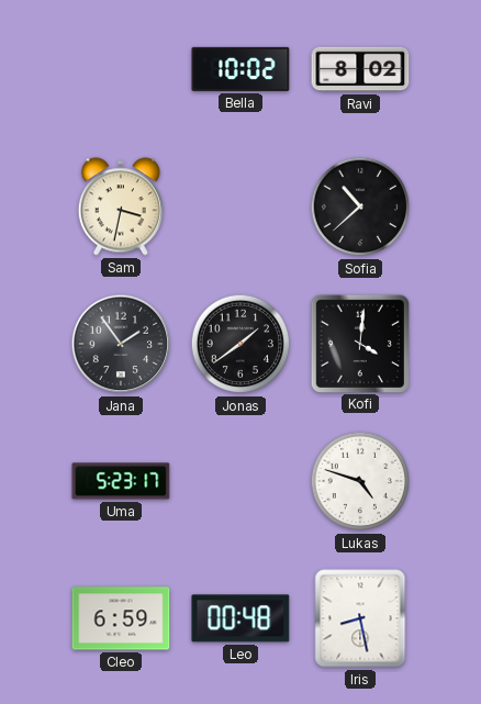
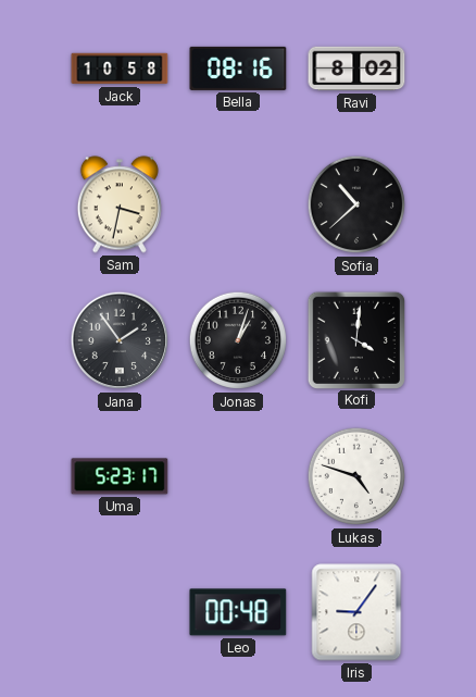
Jack: none -> 10:58 (120, 69)
Bella: 10:02 -> 08:16 (238, 69)
Jonas: 1:39 -> 1:03 (238, 340)
Cleo: 6:59 -> none (121, 618)
Iris: 8:28 -> 9:06 (356, 612)
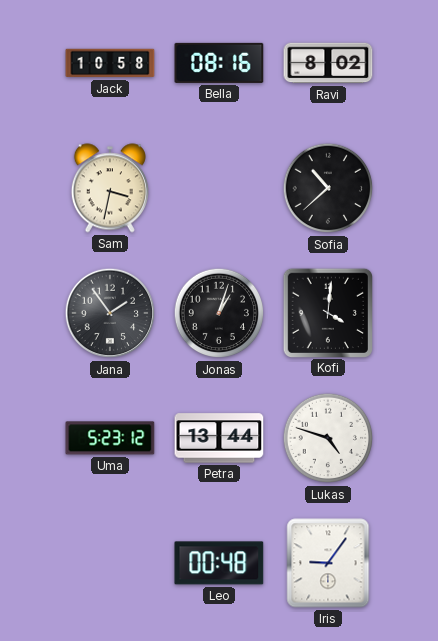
Uma: 5:23:17 -> 5:23:12 (110, 438)
Petra: none -> 13:44 (219, 438)
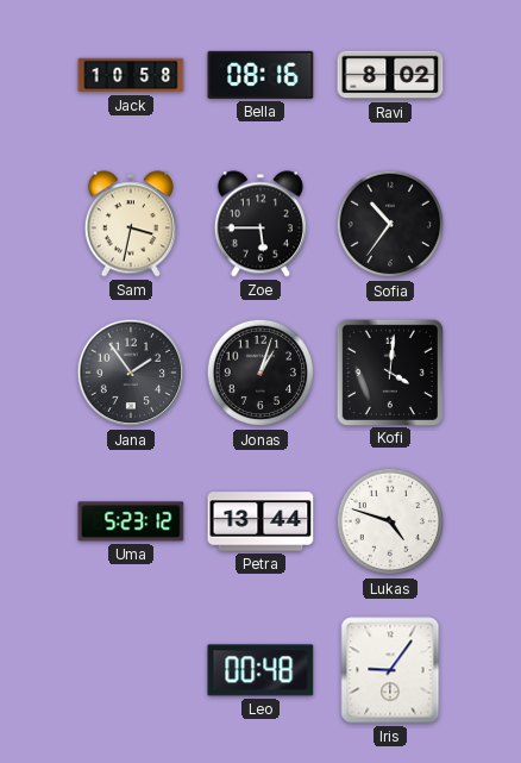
Zoe: none -> 5:45 (260, 224)
Sofia: 10:38 -> 10:36 (390, 224)
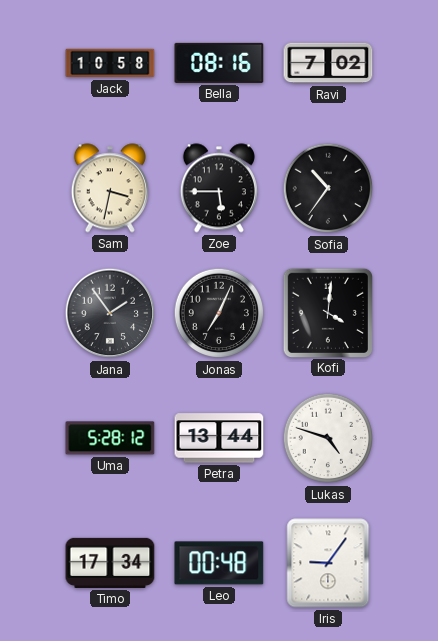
Ravi: 8:02 -> 7:02 (328, 63)
Jonas: 1:03 -> 7:04 (219, 313)
Uma: 5:23 -> 5:28 (110, 438)
Timo: none -> 17:34 (110, 563)
